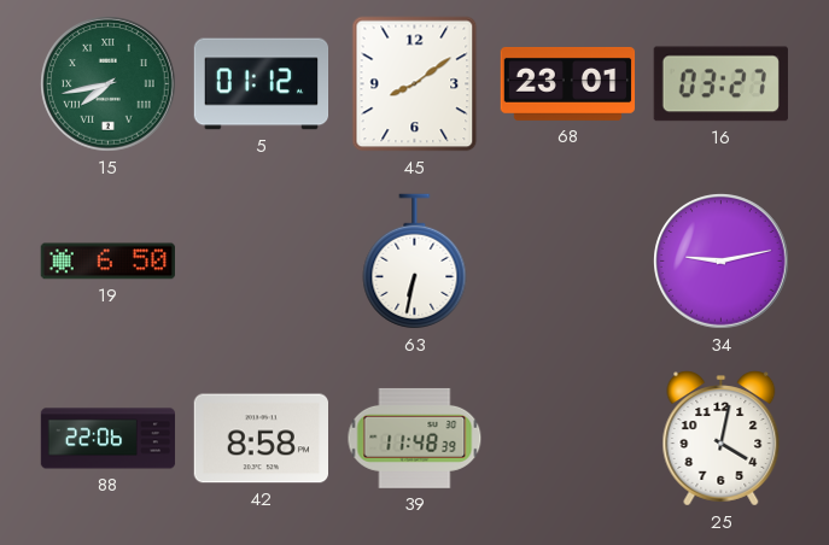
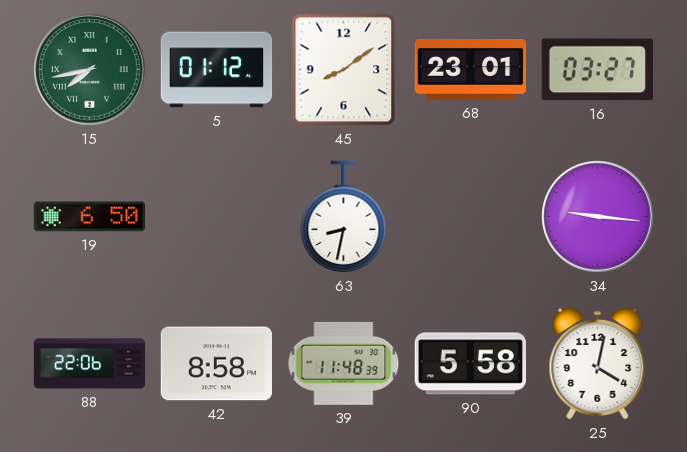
63: 6:32 -> 8:32 (344, 217)
34: 9:13 -> 9:16 (598, 217)
90: none -> 5:58 (470, 364)
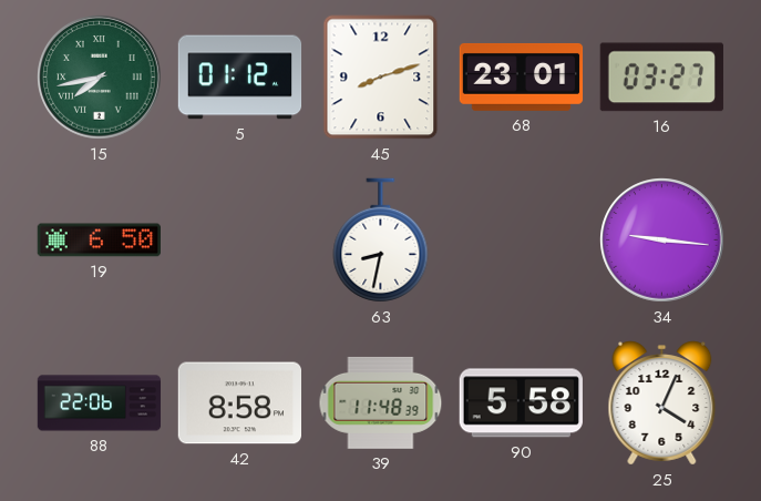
45: 8:09 -> 8:12 (381, 78)
25: 4:02 -> 4:04 (662, 403)
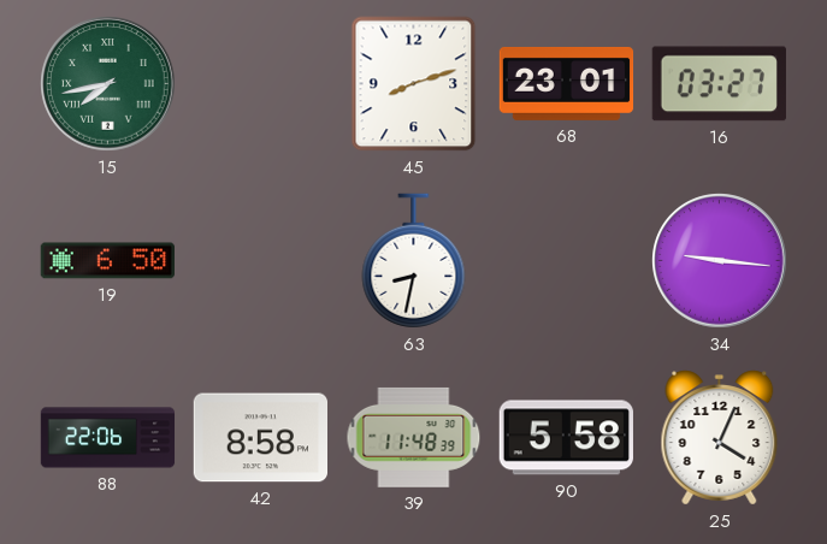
5: 01:12 -> none (240, 78)
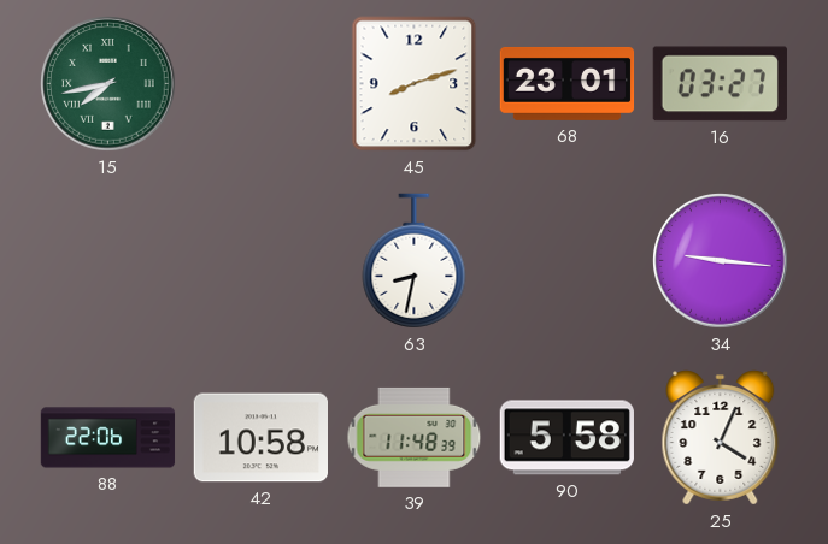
19: 6:50 -> none (107, 261)
42: 8:58 -> 10:58 (260, 438)
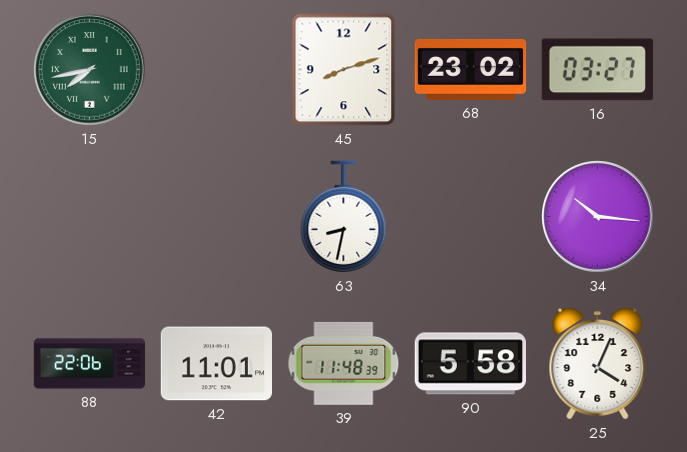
68: 23:01 -> 23:02 (471, 69)
34: 9:16 -> 10:16 (598, 217)
42: 10:58 -> 11:01 (216, 364)
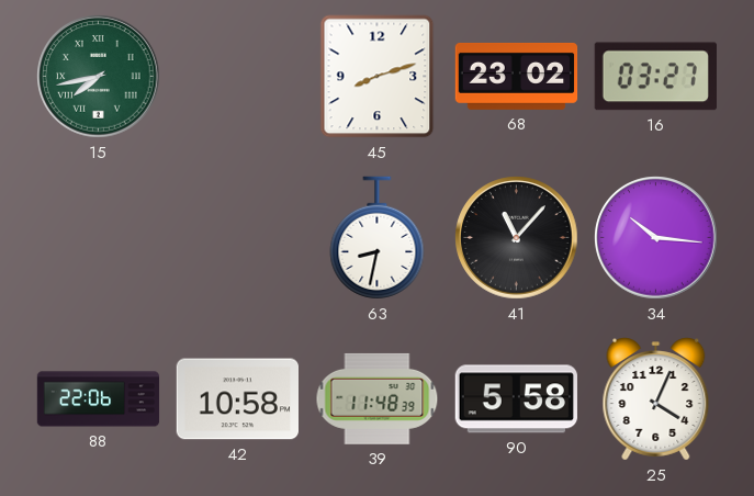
41: none -> 11:07 (517, 238)
42: 11:01 -> 10:58 (237, 399)
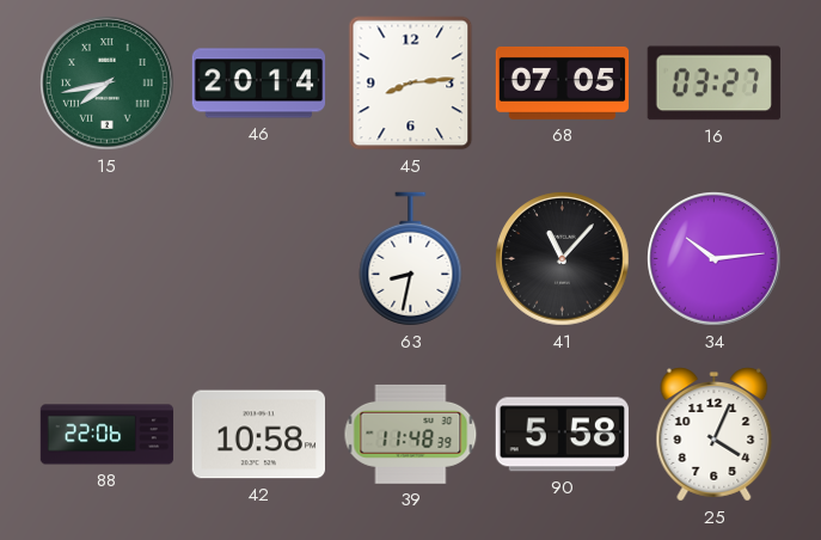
46: none -> 20:14 (259, 84)
45: 8:12 -> 8:14 (411, 84)
68: 23:02 -> 07:05 (563, 82)
34: 10:16 -> 10:14 (715, 259)
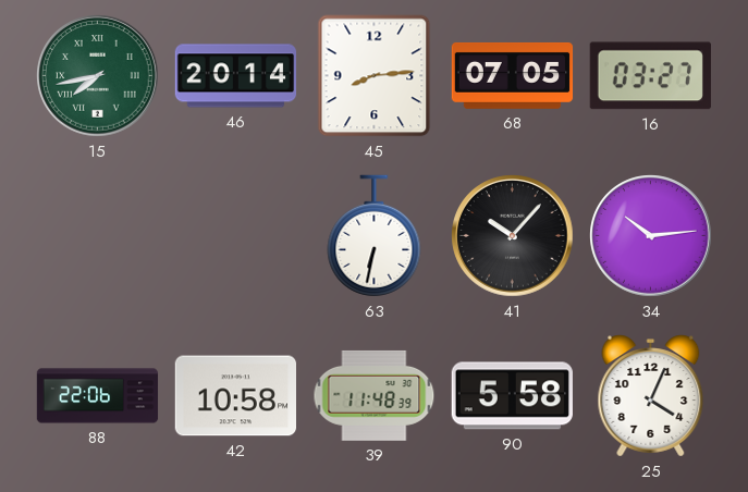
63: 8:32 -> 6:32 (375, 236)
41: 11:07 -> 10:07 (513, 236)
